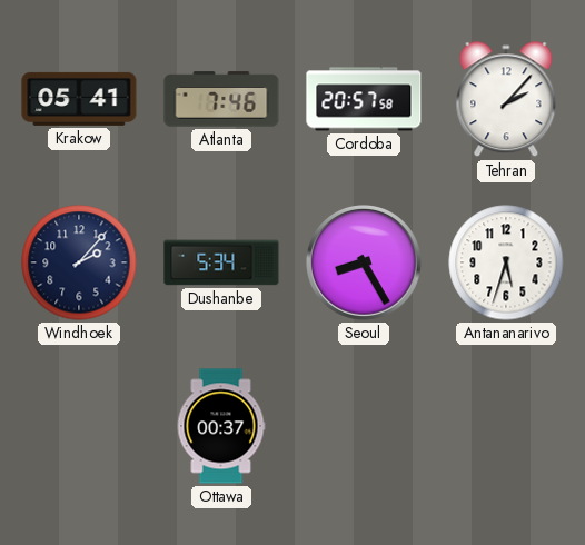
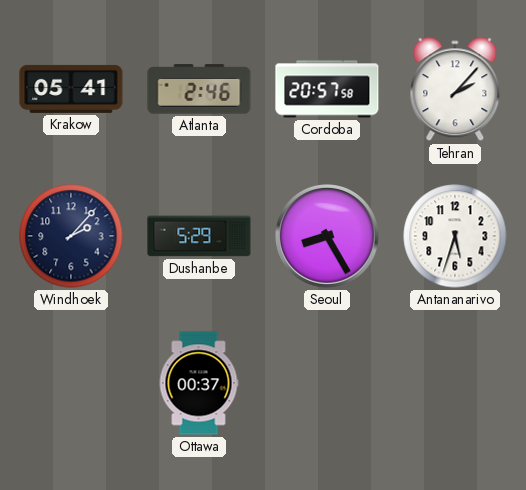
Atlanta: 7:46 -> 2:46 (199, 89)
Dushanbe: 5:34 -> 5:29 (199, 236)
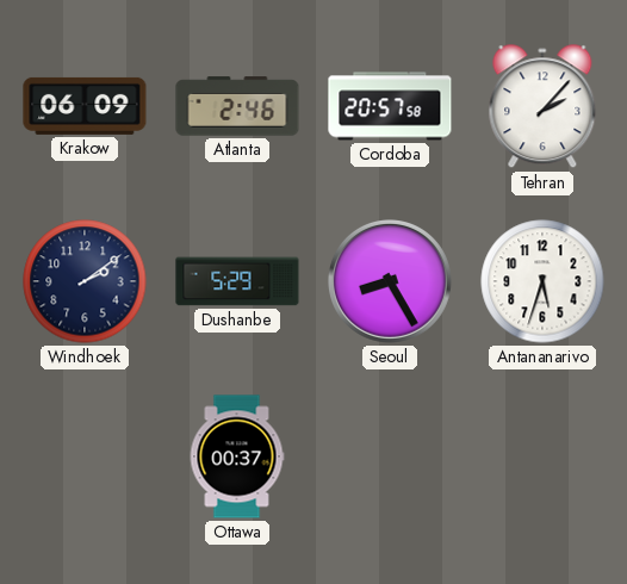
Krakow: 05:41 -> 06:09 (85, 106)
Windhoek: 2:07 -> 2:09 (85, 281)
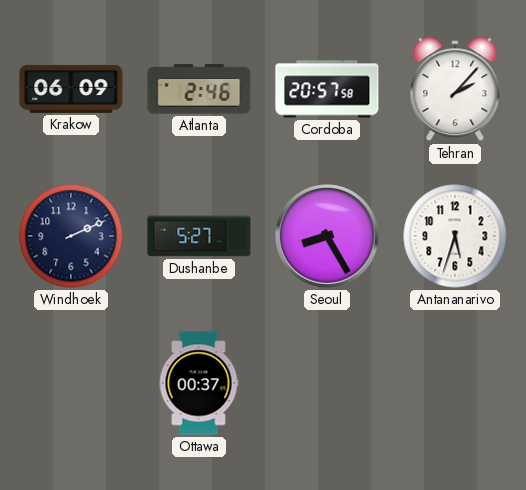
Windhoek: 2:09 -> 2:11 (71, 236)
Dushanbe: 5:29 -> 5:27 (199, 236)
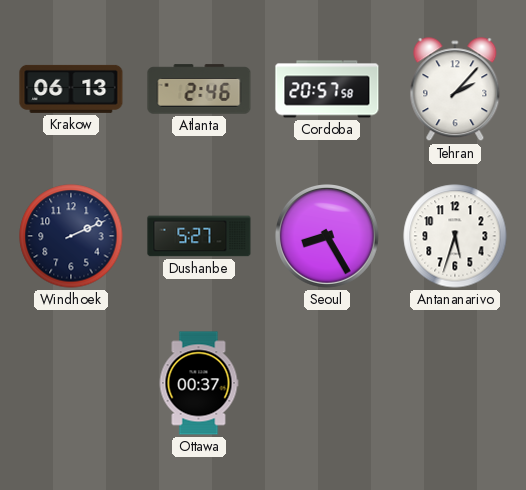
Krakow: 06:09 -> 06:13 (71, 89)
